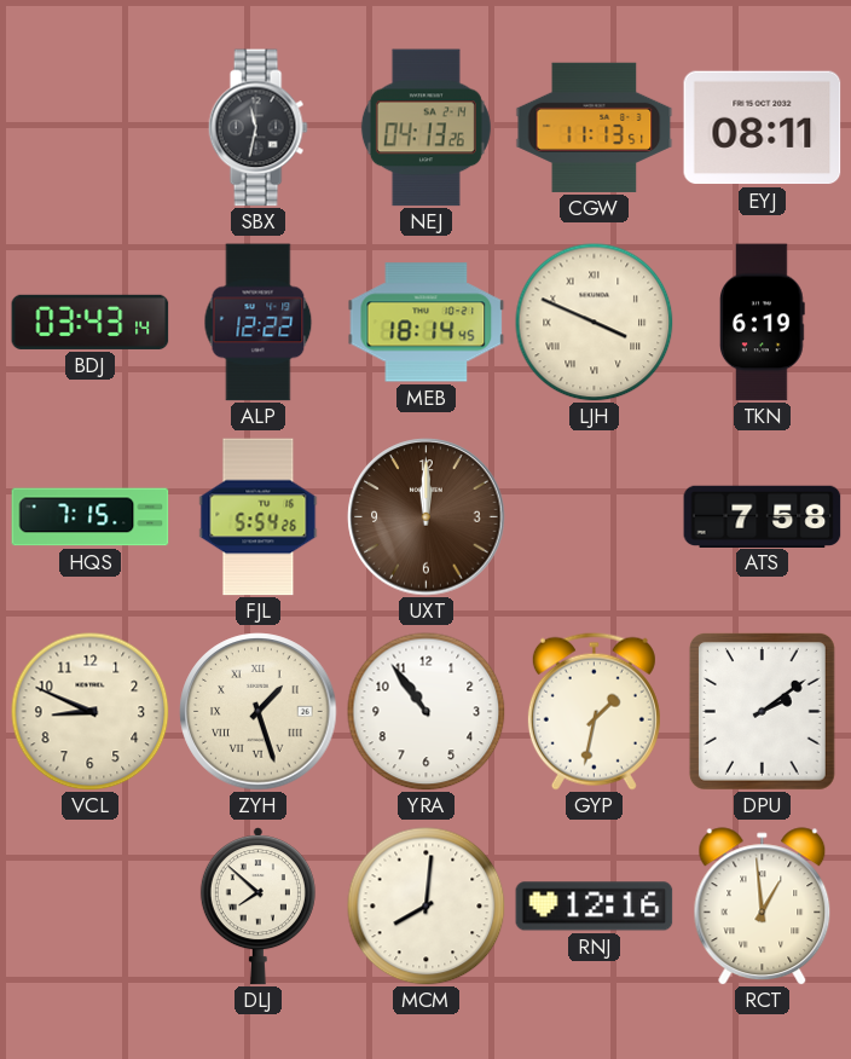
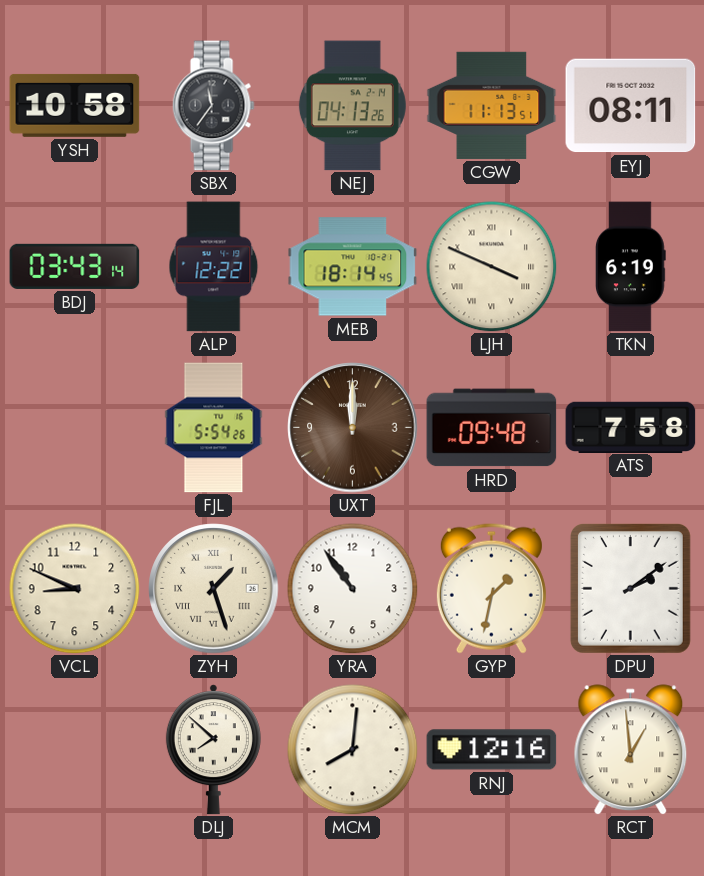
YSH: none -> 10:58 (75, 105)
SBX: 11:32 -> 11:36 (213, 106)
HQS: 7:15 -> none (91, 517)
HRD: none -> 09:48 (492, 428)
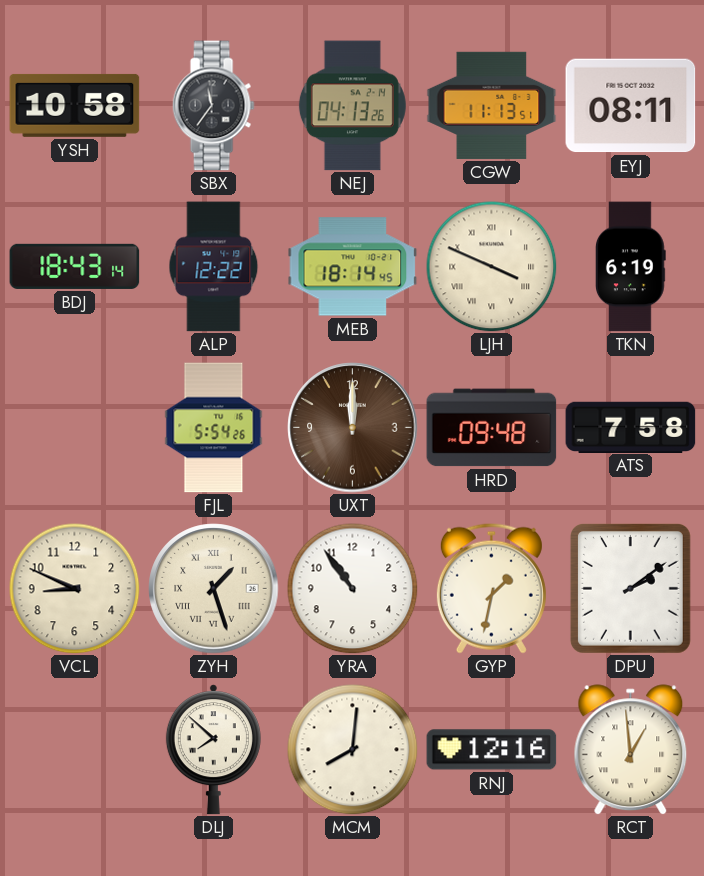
BDJ: 03:43 -> 18:43 (75, 266)
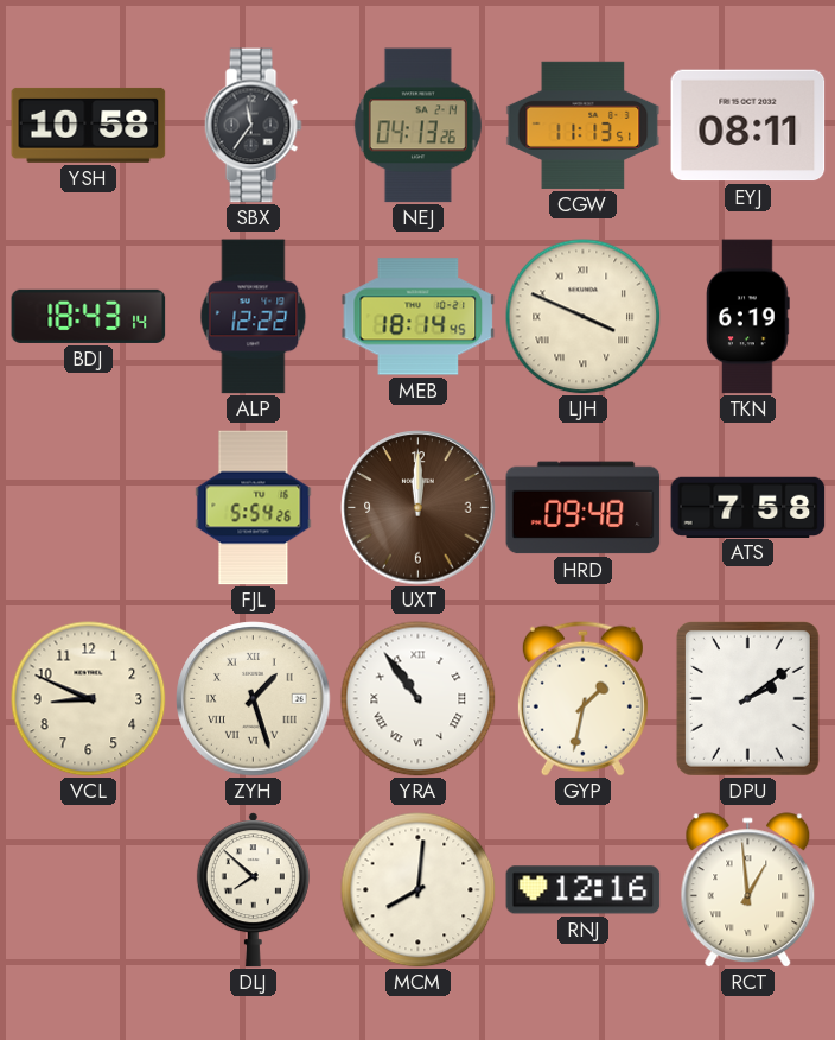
YRA numerals: Arabic -> Roman (419, 699)
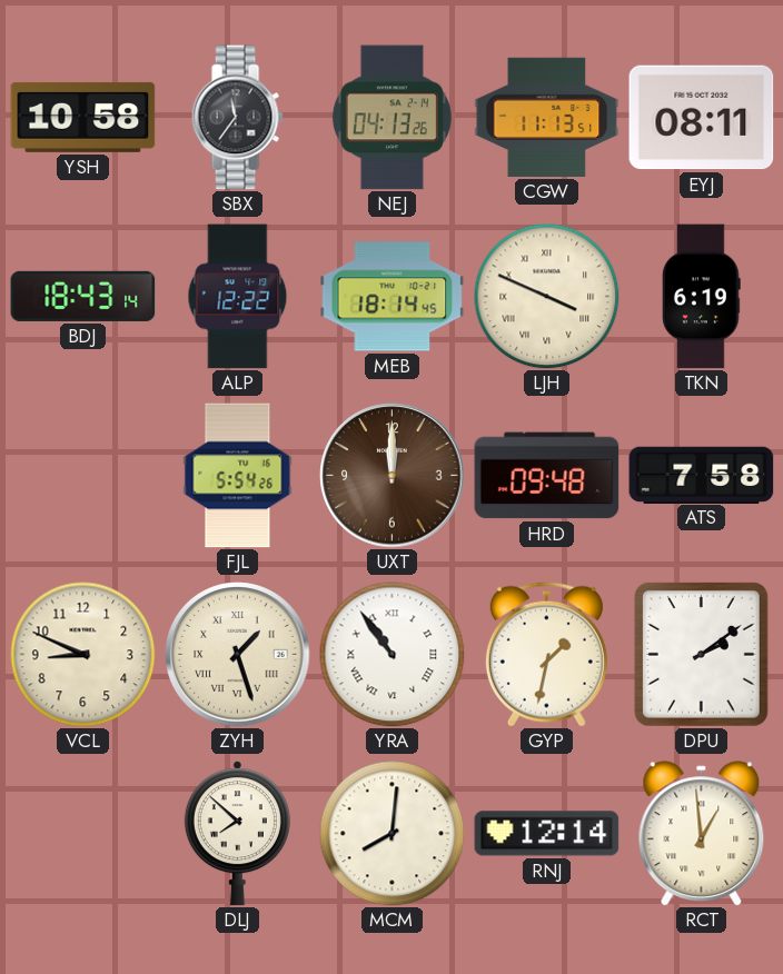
RNJ: 12:16 -> 12:14 (547, 834)
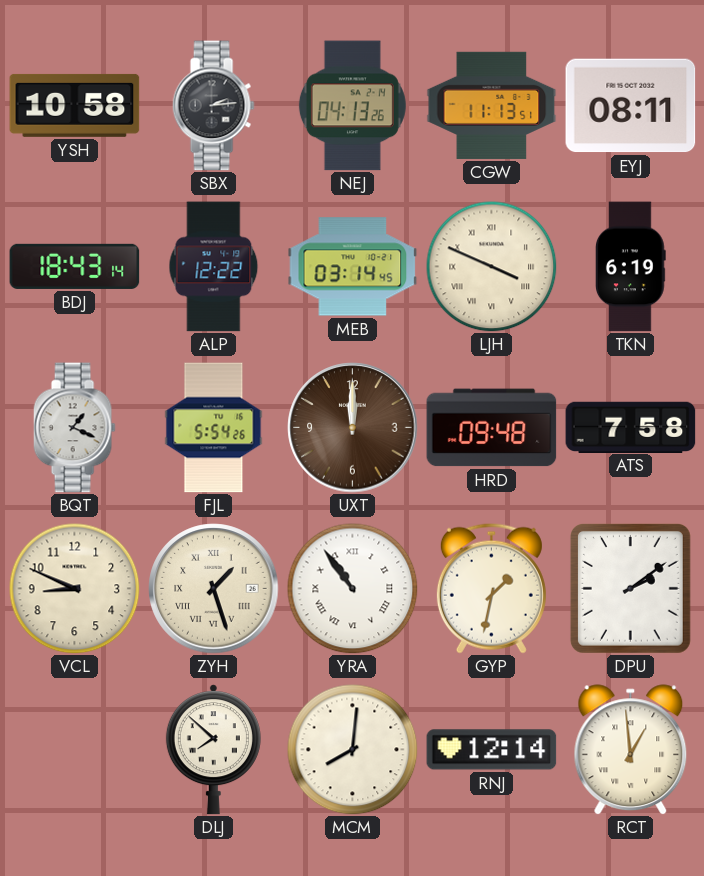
SBX: 11:36 -> 2:14 (213, 106)
MEB: 18:14 -> 03:14 (353, 267)
BQT: none -> 1:19 (74, 428)
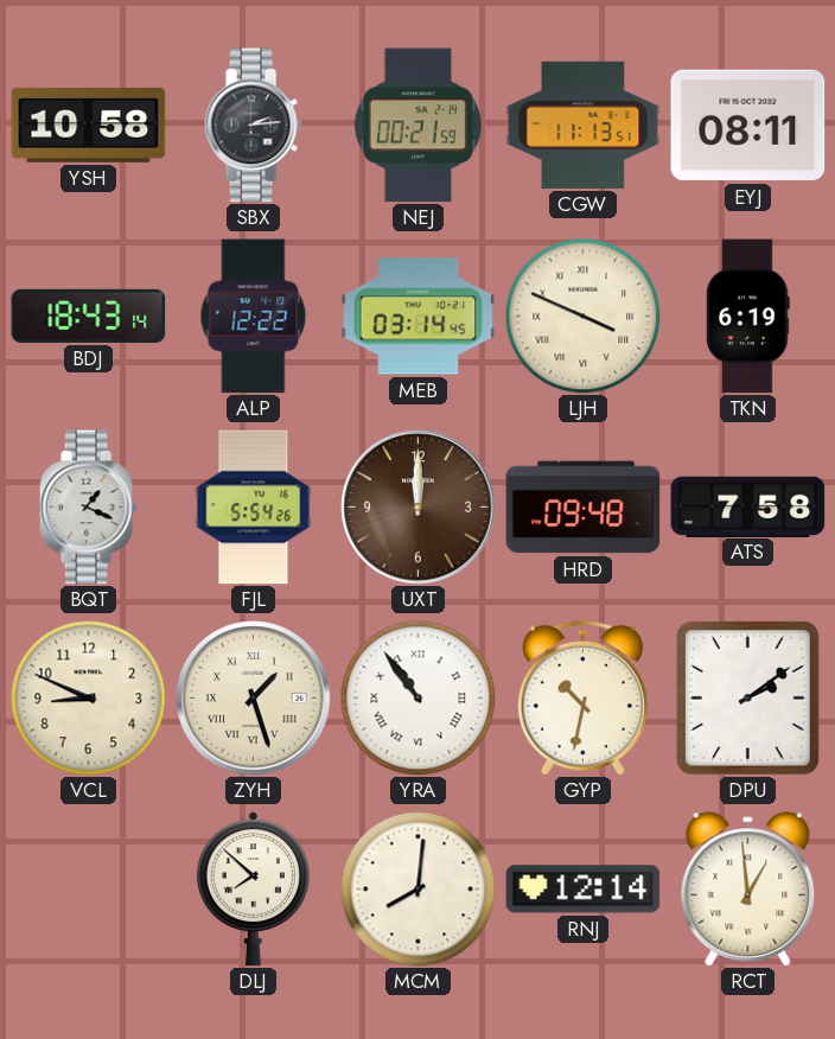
NEJ: 04:13 -> 00:21 (417, 126)
GYP: 1:32 -> 10:32 (582, 697)
